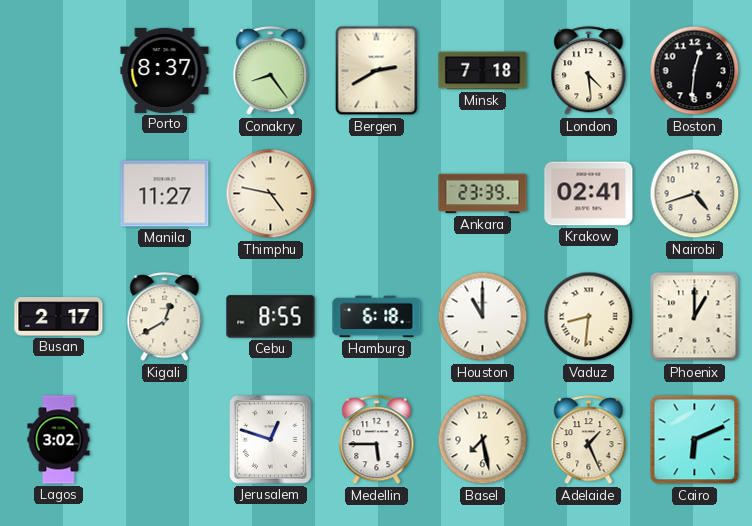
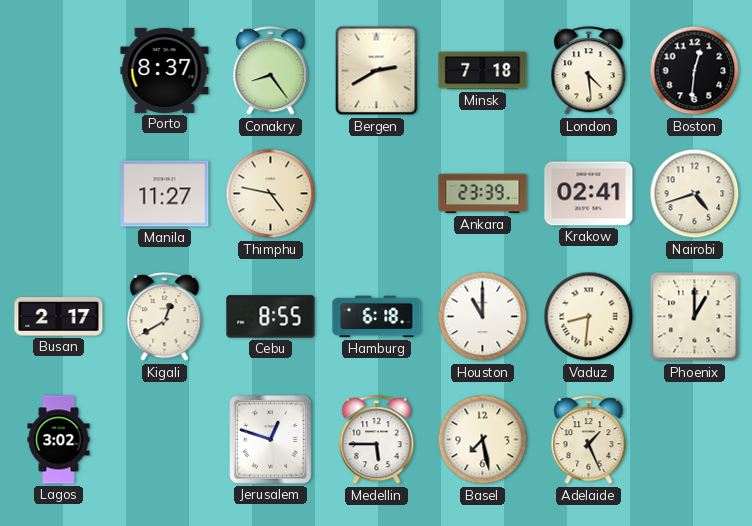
Cairo: 6:11 -> none (695, 440)
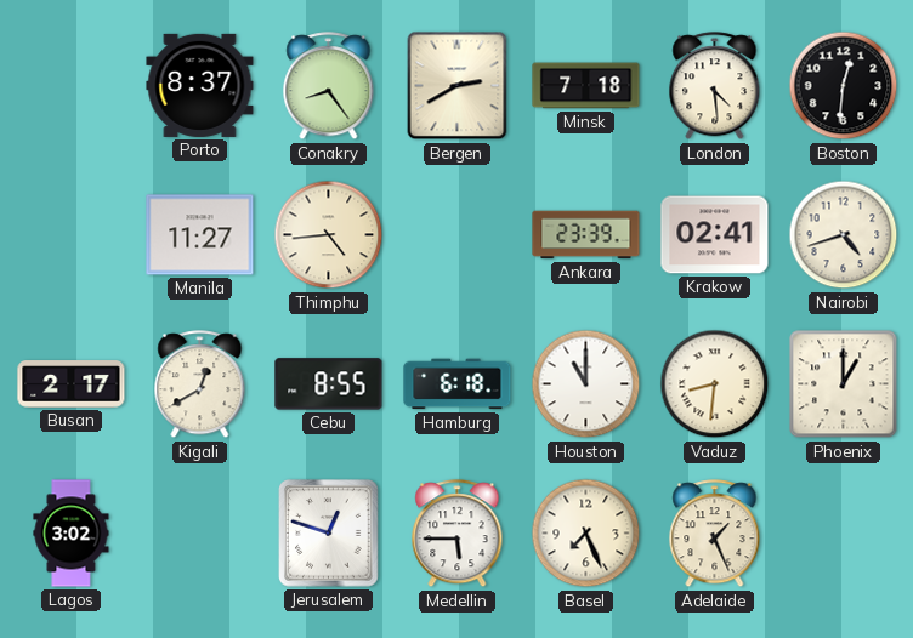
Thimphu: 4:47 -> 4:44 (329, 235)
Basel: 7:28 -> 7:26 (586, 534)
